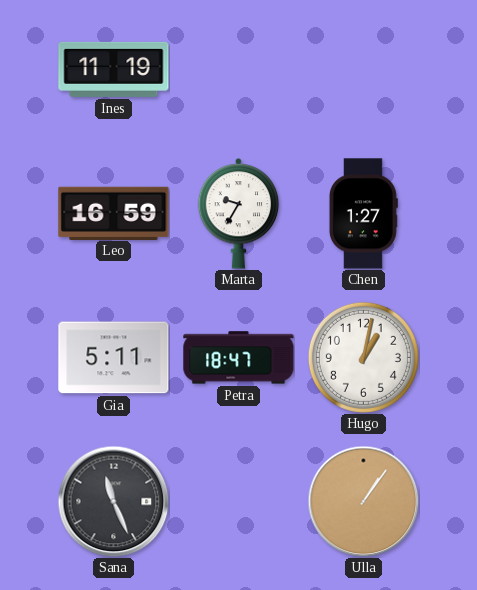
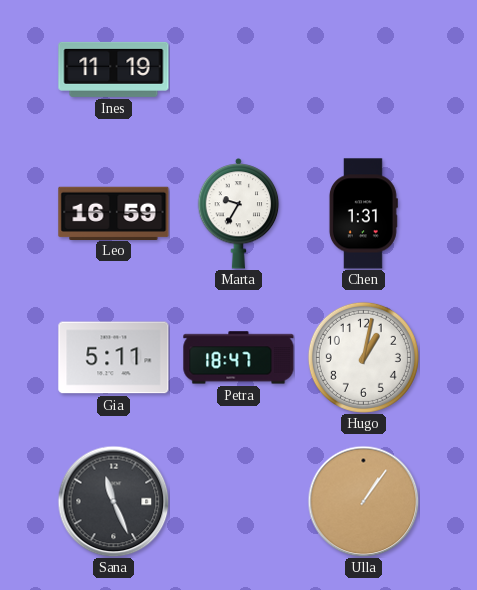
Chen: 1:27 -> 1:31 (363, 214)
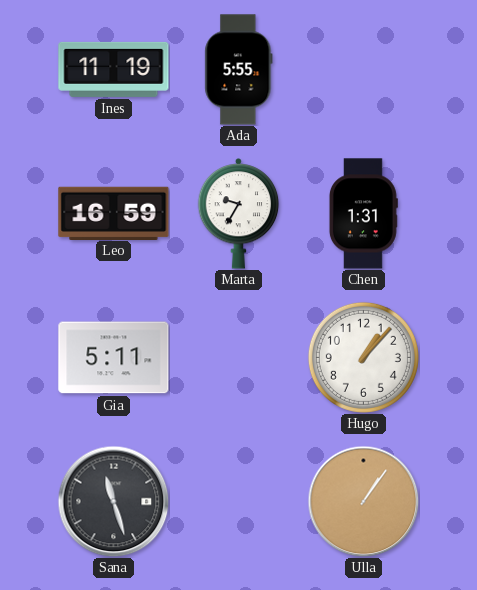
Ada: none -> 5:55 (239, 70)
Petra: 18:47 -> none (239, 358)
Hugo: 1:02 -> 1:07 (363, 357)
Sana: 11:26 -> 11:27 (113, 501)
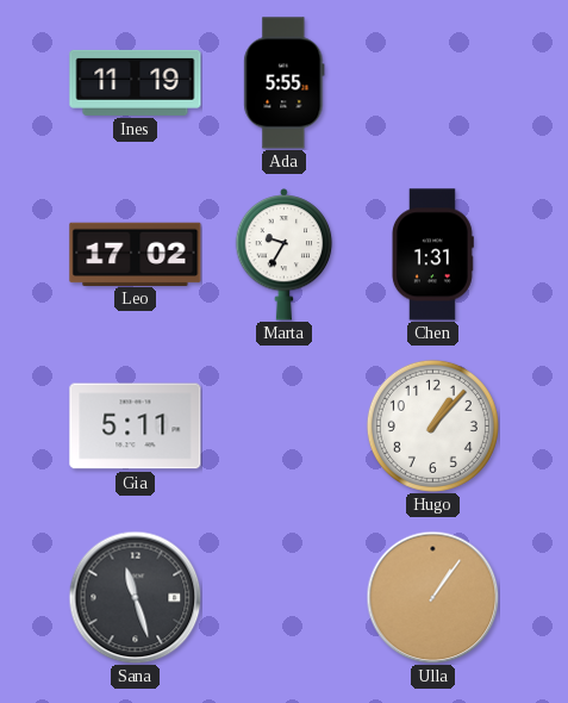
Leo: 16:59 -> 17:02 (136, 254)
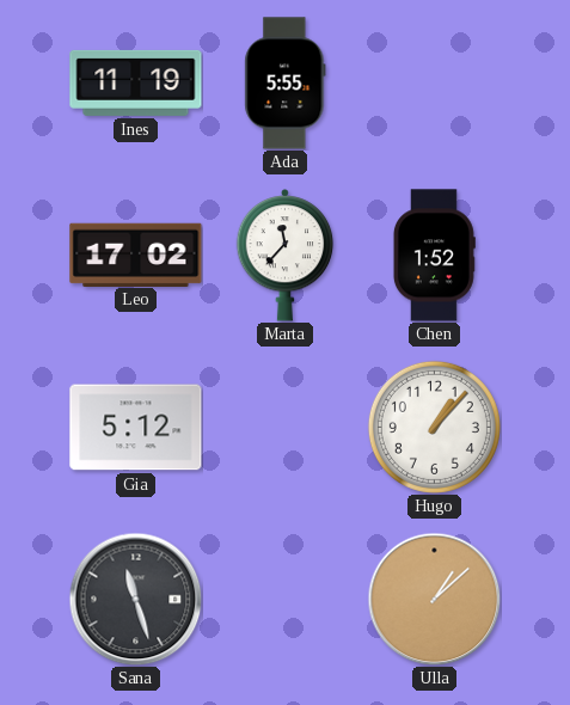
Marta: 9:35 -> 11:37 (286, 256)
Chen: 1:31 -> 1:52 (434, 256)
Gia: 5:11 -> 5:12 (136, 428)
Ulla: 1:06 -> 1:08 (434, 599)
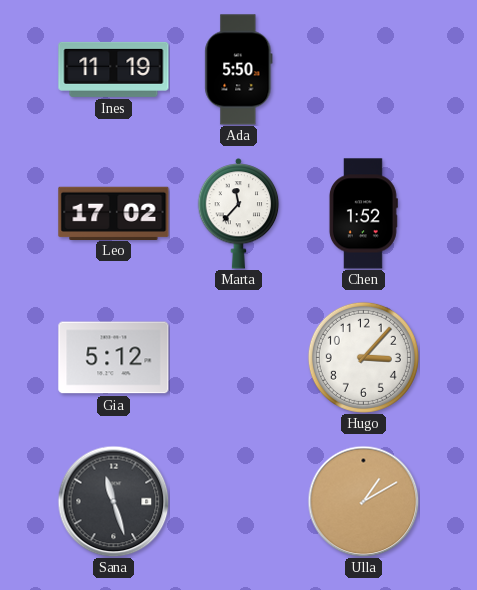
Ada: 5:55 -> 5:50 (239, 70)
Hugo: 1:07 -> 3:07 (363, 357)
Ulla: 1:08 -> 1:10 (363, 501)
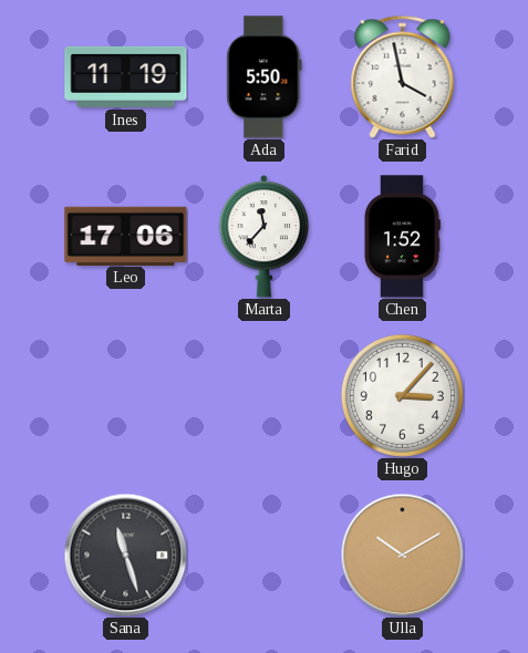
Farid: none -> 3:58 (403, 76)
Leo: 17:02 -> 17:06 (126, 236)
Gia: 5:12 -> none (114, 358)
Ulla: 1:10 -> 10:10 (402, 554)
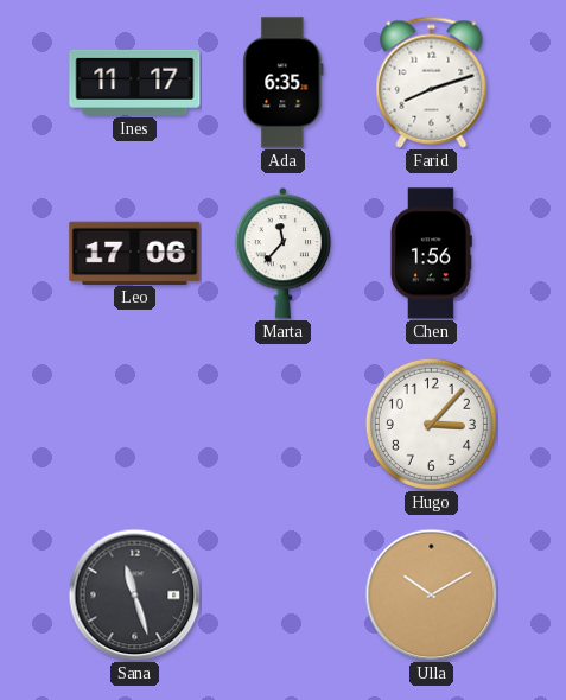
Ines: 11:19 -> 11:17 (135, 82)
Ada: 5:50 -> 6:35 (284, 83)
Farid: 3:58 -> 8:12 (432, 82)
Chen: 1:52 -> 1:56 (431, 254)
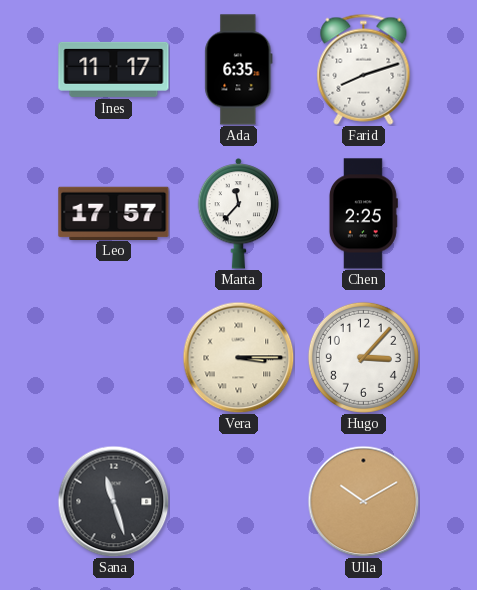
Leo: 17:06 -> 17:57 (114, 213)
Chen: 1:56 -> 2:25 (363, 214)
Vera: none -> 3:15 (238, 357)
